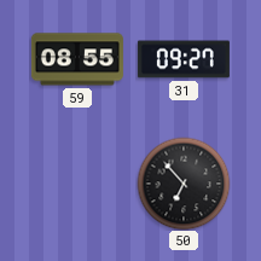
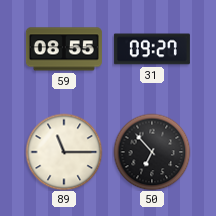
89: none -> 11:15 (64, 152)
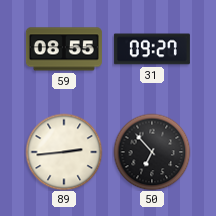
89: 11:15 -> 2:44 (64, 152)
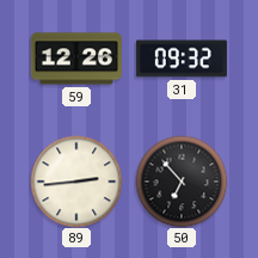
59: 08:55 -> 12:26 (76, 59)
31: 09:27 -> 09:32 (182, 59)
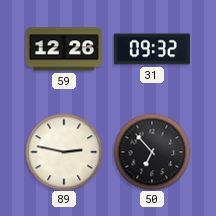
89: 2:44 -> 2:47 (64, 152)
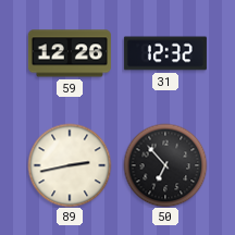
31: 09:32 -> 12:32 (165, 53)
89: 2:47 -> 2:43 (70, 165)
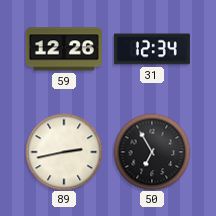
31: 12:32 -> 12:34 (152, 49)
50: 6:53 -> 6:55 (152, 152)
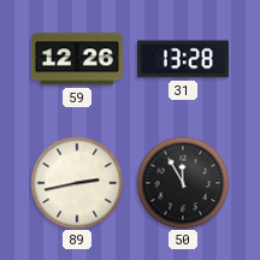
31: 12:34 -> 13:28 (183, 59)
50: 6:55 -> 11:55 (183, 183)
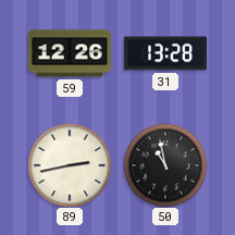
50: 11:55 -> 10:58 (165, 165)
